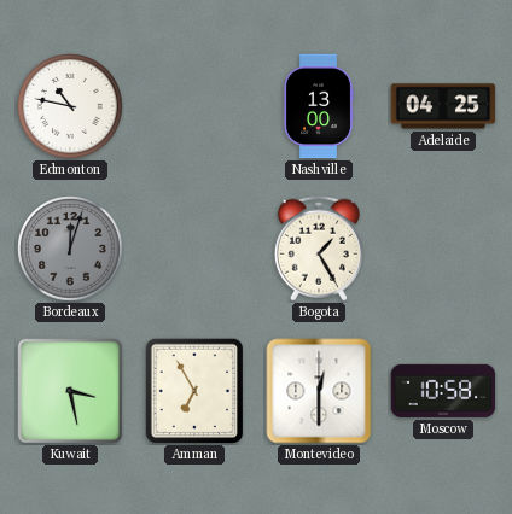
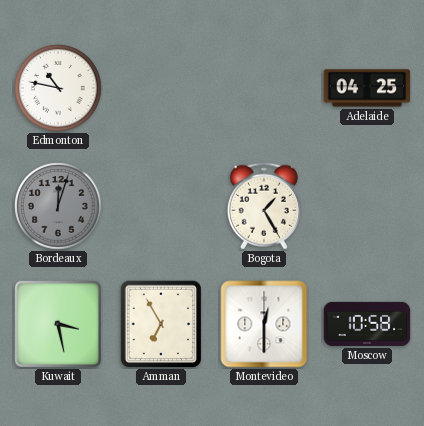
Nashville: 13:00 -> none (319, 106)
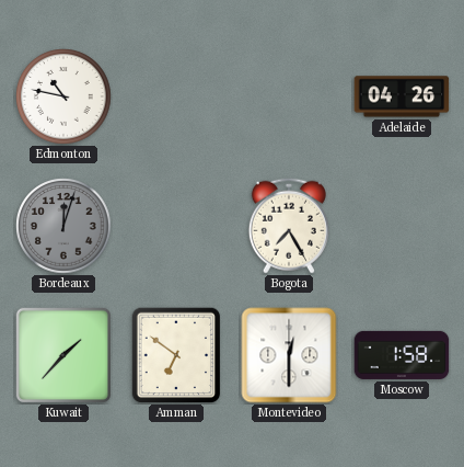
Adelaide: 04:25 -> 04:26 (402, 96)
Bogota: 1:25 -> 7:25 (289, 226)
Kuwait: 3:28 -> 1:37 (62, 354)
Amman: 6:55 -> 6:51 (176, 355)
Moscow: 10:58 -> 1:58 (402, 355)
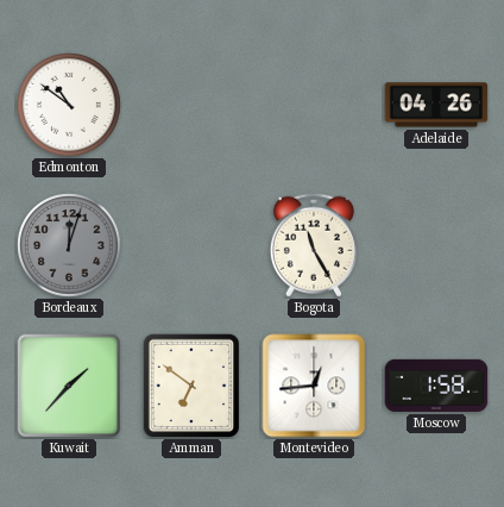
Edmonton: 10:47 -> 10:51 (69, 105)
Bogota: 7:25 -> 11:25 (314, 245)
Montevideo: 12:30 -> 12:44 (314, 386)
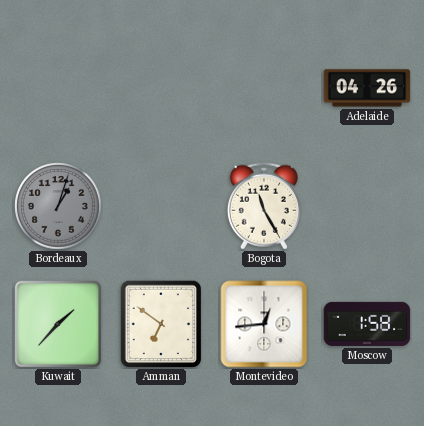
Edmonton: 10:51 -> none (69, 105)
Bordeaux: 12:03 -> 1:03 (58, 206)
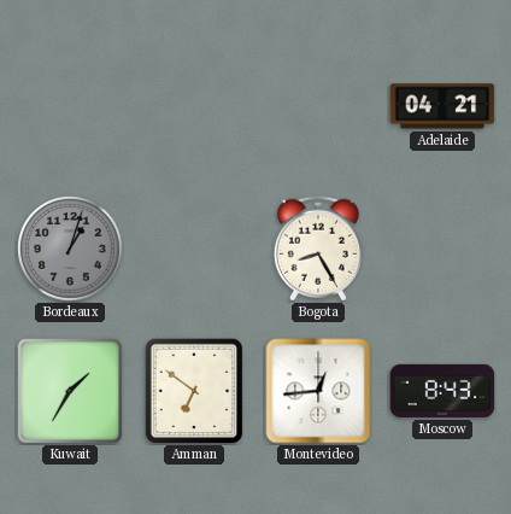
Adelaide: 04:26 -> 04:21 (442, 106)
Bogota: 11:25 -> 8:25 (318, 249)
Kuwait: 1:37 -> 1:35 (69, 390)
Moscow: 1:58 -> 8:43 (442, 391)
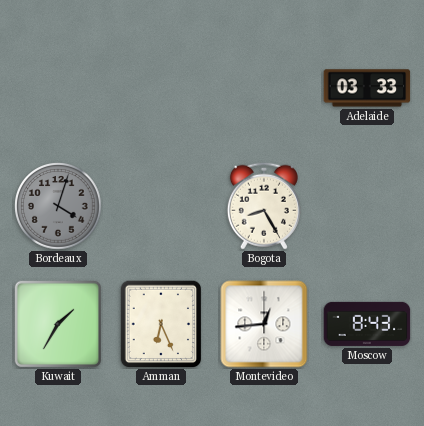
Adelaide: 04:21 -> 03:33 (367, 88)
Bordeaux: 1:03 -> 4:03 (58, 206)
Amman: 6:51 -> 6:26 (161, 324)
